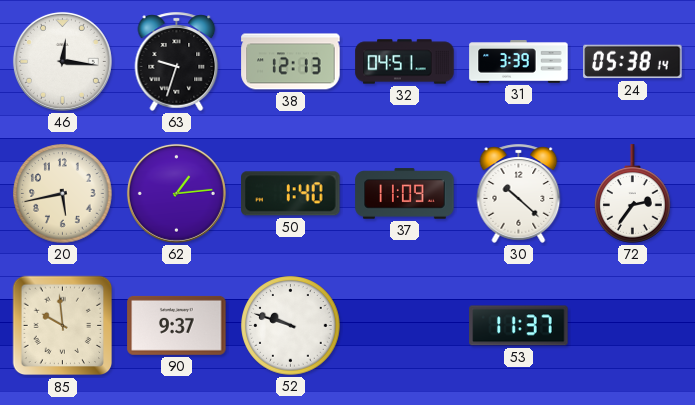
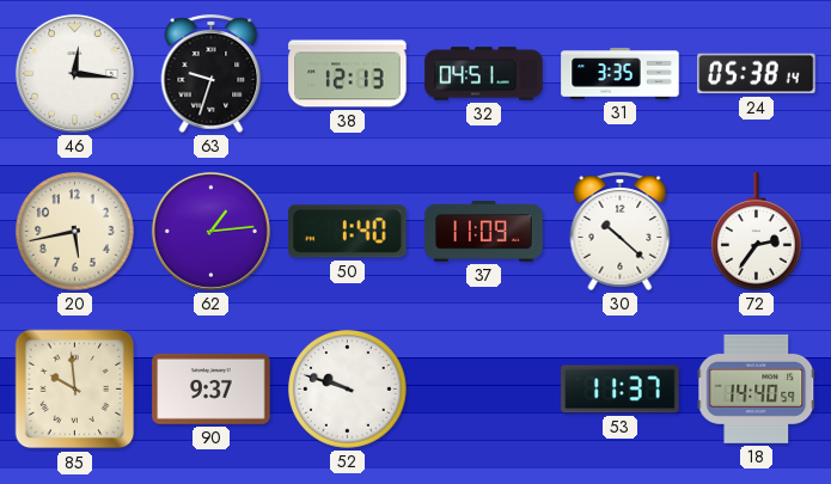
31: 3:39 -> 3:35 (621, 74)
18: none -> 14:40 (757, 388)
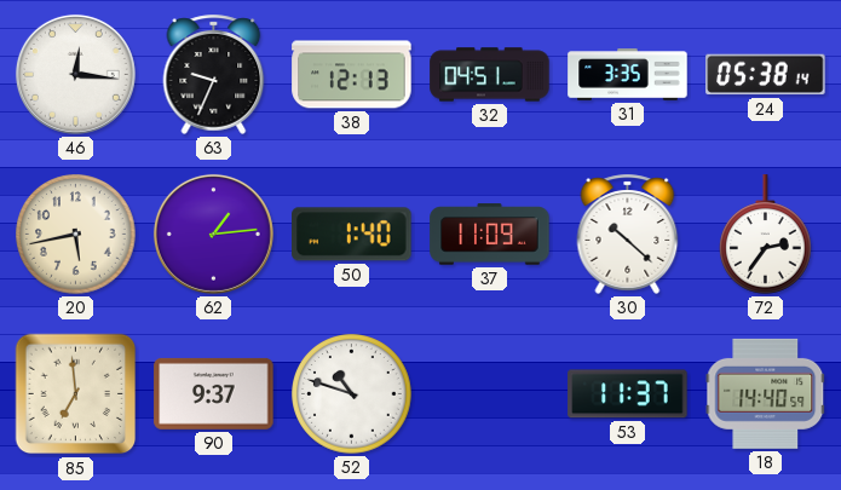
63: 9:33 -> 9:34 (214, 74)
85: 9:59 -> 6:59 (76, 394)
52: 9:48 -> 10:48 (352, 394)
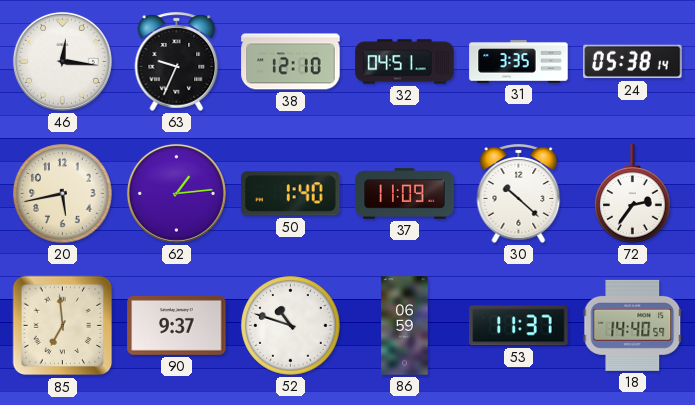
38: 12:13 -> 12:10 (291, 62)
86: none -> 06:59 (405, 326)
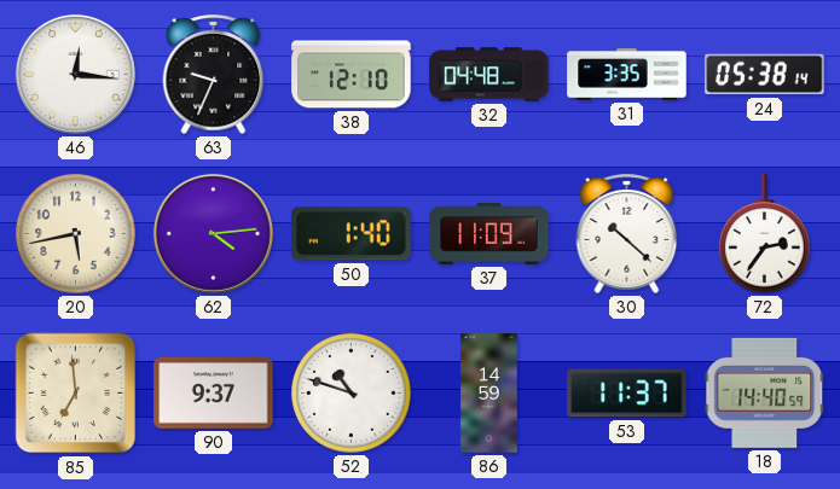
32: 04:51 -> 04:48 (489, 75)
62: 1:14 -> 4:14 (213, 233)
86: 06:59 -> 14:59 (489, 394)
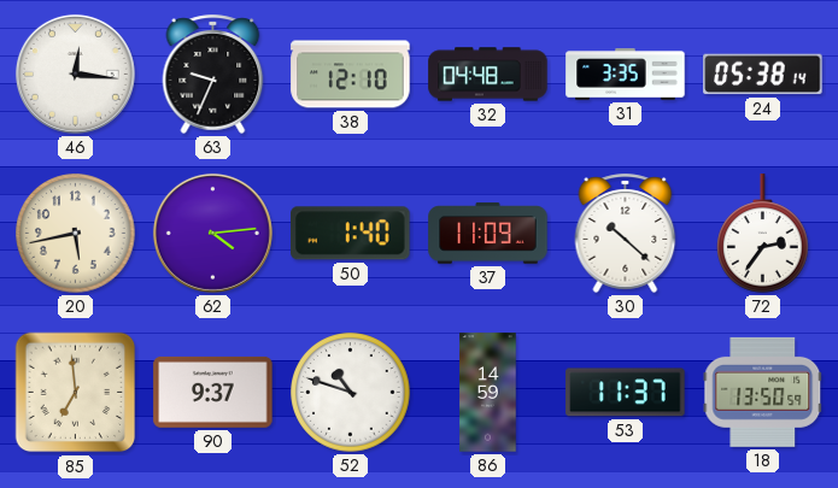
18: 14:40 -> 13:50 (763, 392)
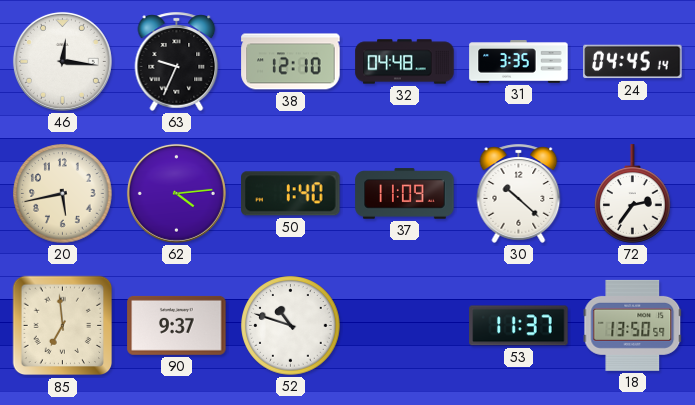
24: 05:38 -> 04:45 (633, 62)
86: 14:59 -> none (488, 393)
